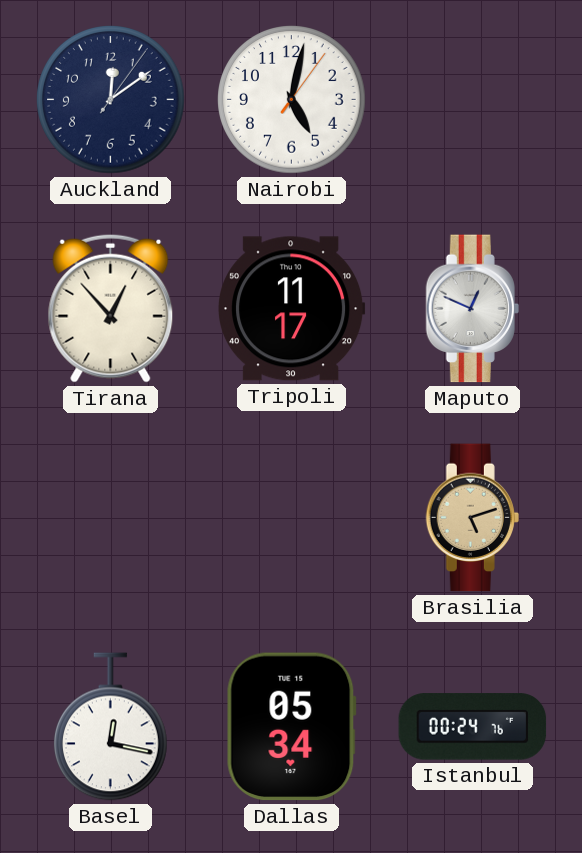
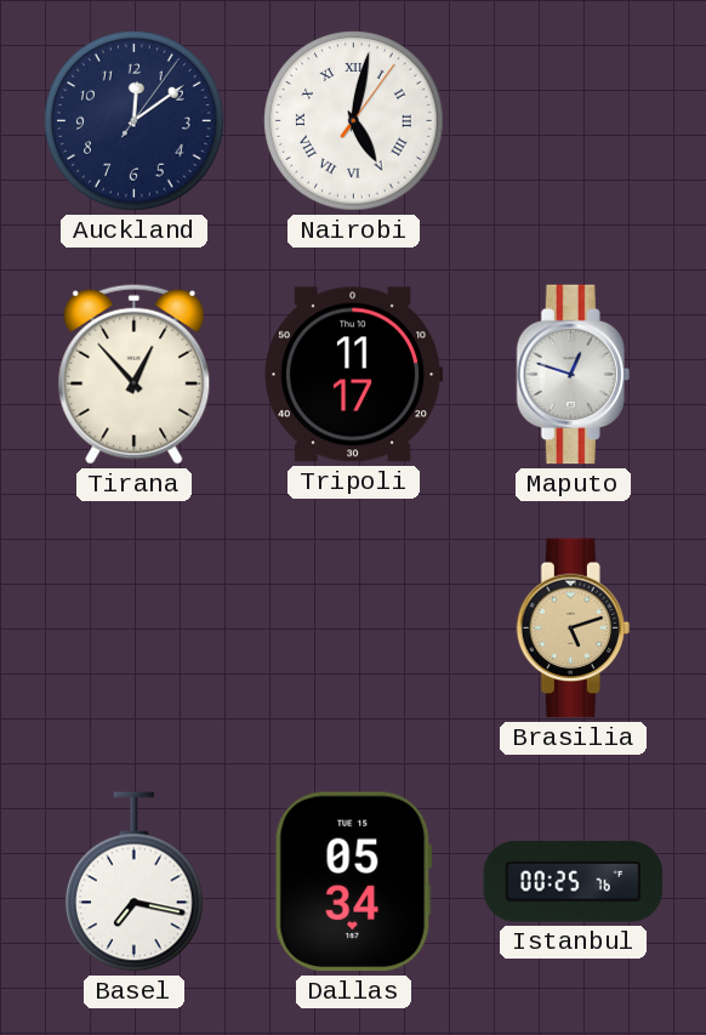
Nairobi numerals: Arabic -> Roman (354, 121)
Maputo: 12:49 -> 12:48 (573, 375)
Basel: 12:17 -> 7:17 (135, 882)
Istanbul: 00:24 -> 00:25 (574, 882)
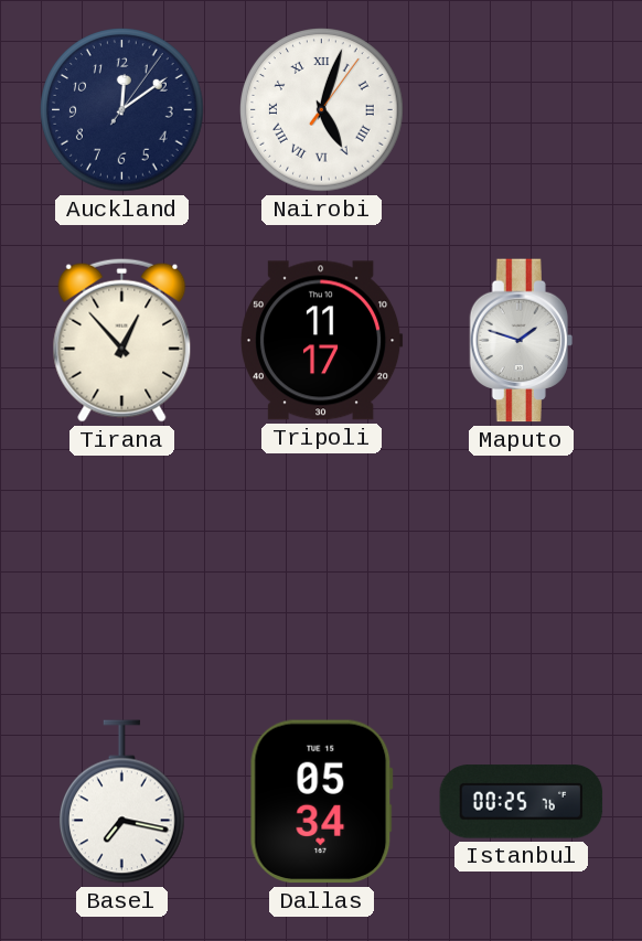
Nairobi: 5:02 -> 5:03 (322, 110)
Maputo: 12:48 -> 1:48 (521, 341)
Brasilia: 5:12 -> none (573, 629)
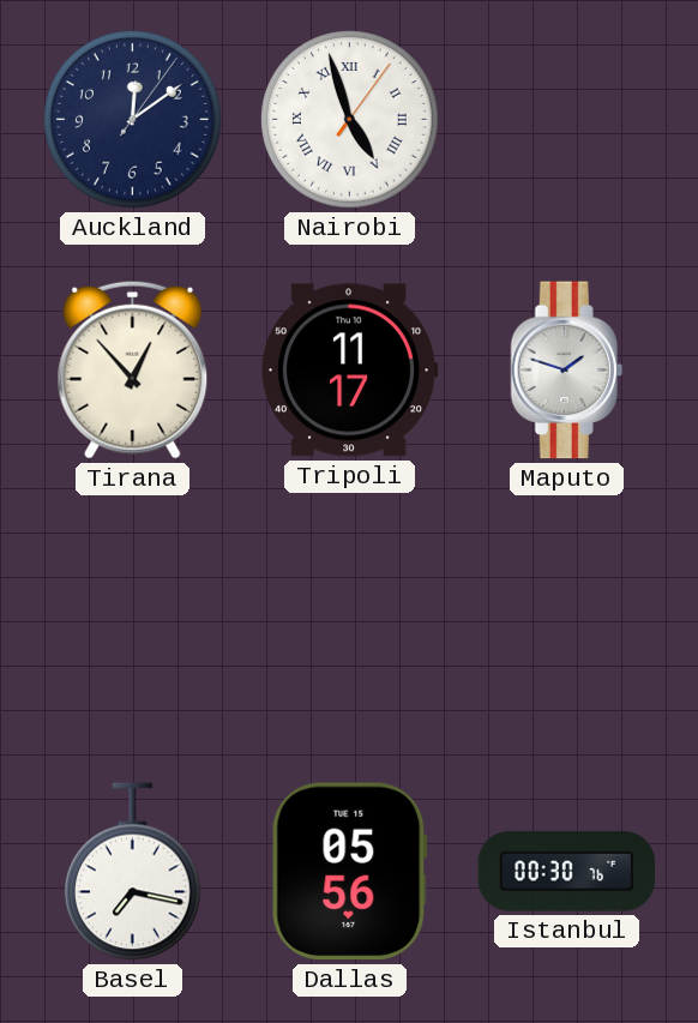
Nairobi: 5:03 -> 4:57 (350, 120)
Dallas: 05:34 -> 05:56 (349, 872)
Istanbul: 00:25 -> 00:30 (567, 872)
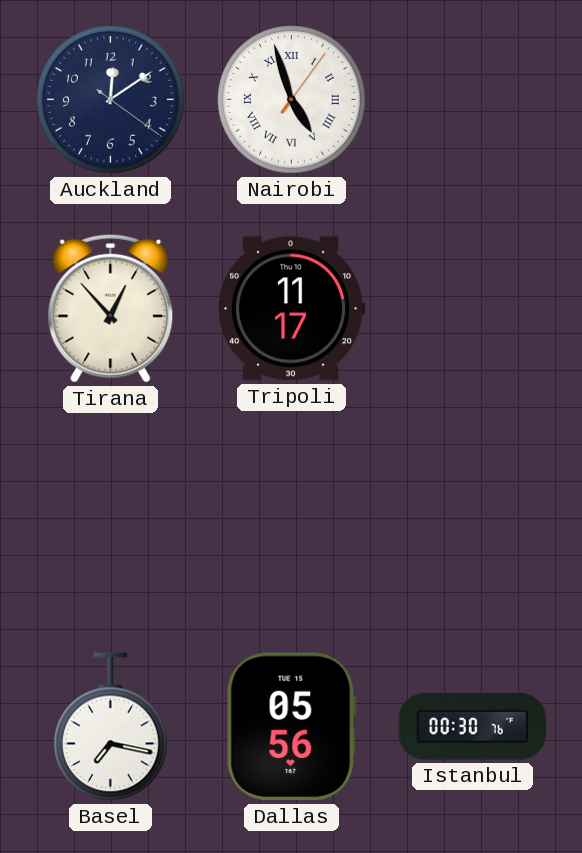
Auckland: 12:09:06 -> 12:09:21 (111, 100)
Maputo: 1:48 -> none (566, 371)
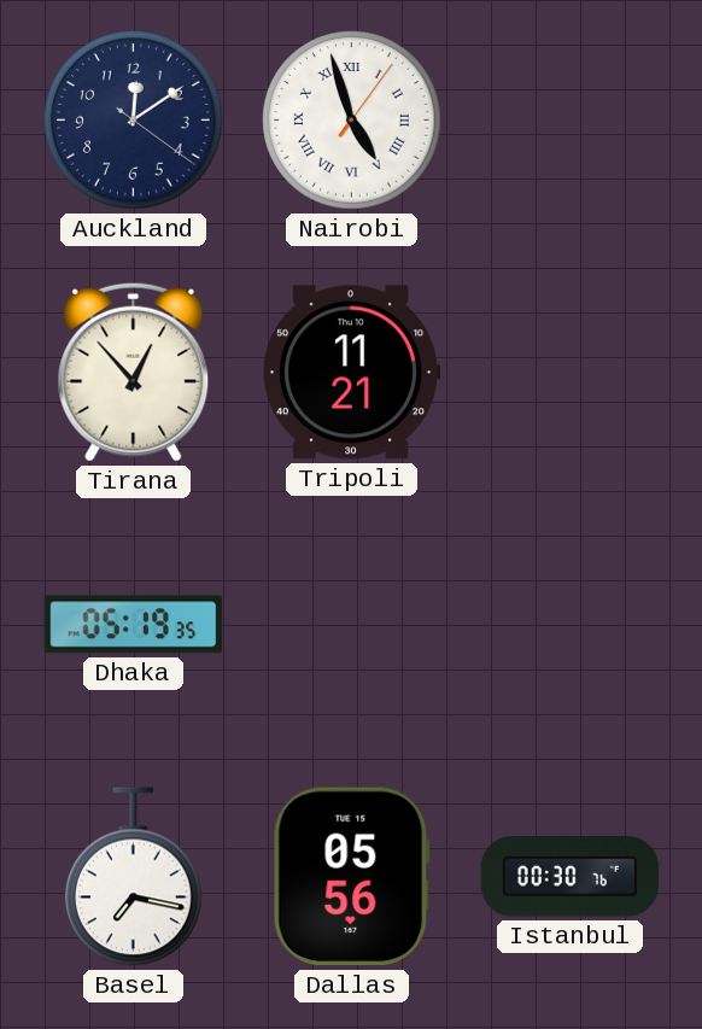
Tripoli: 11:17 -> 11:21 (352, 373)
Dhaka: none -> 05:19 (134, 625)
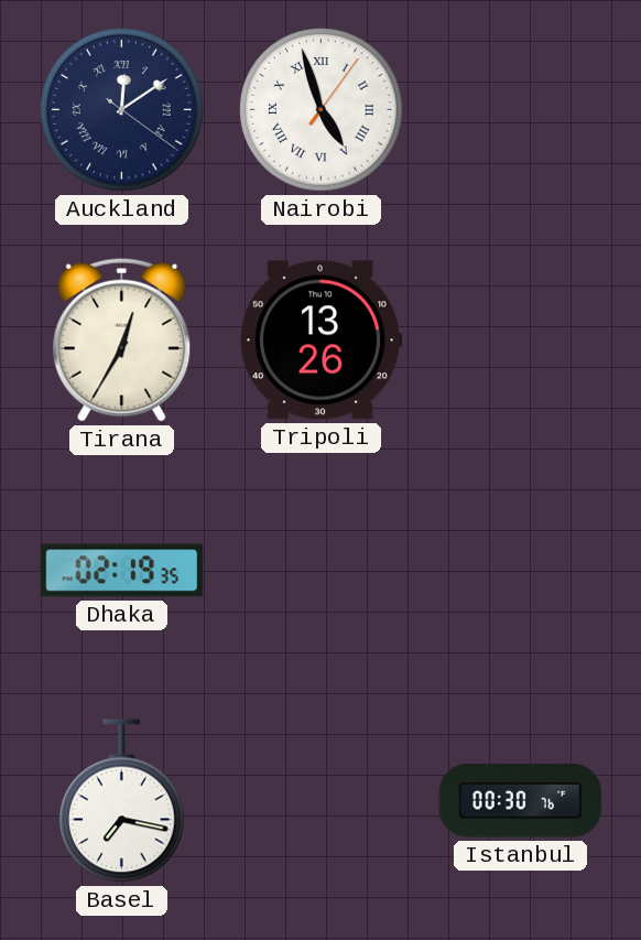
Auckland numerals: Arabic -> Roman (122, 110)
Tirana: 12:53 -> 12:35 (122, 339)
Tripoli: 11:21 -> 13:26 (322, 341)
Dhaka: 05:19 -> 02:19 (122, 571)
Dallas: 05:56 -> none (351, 877)
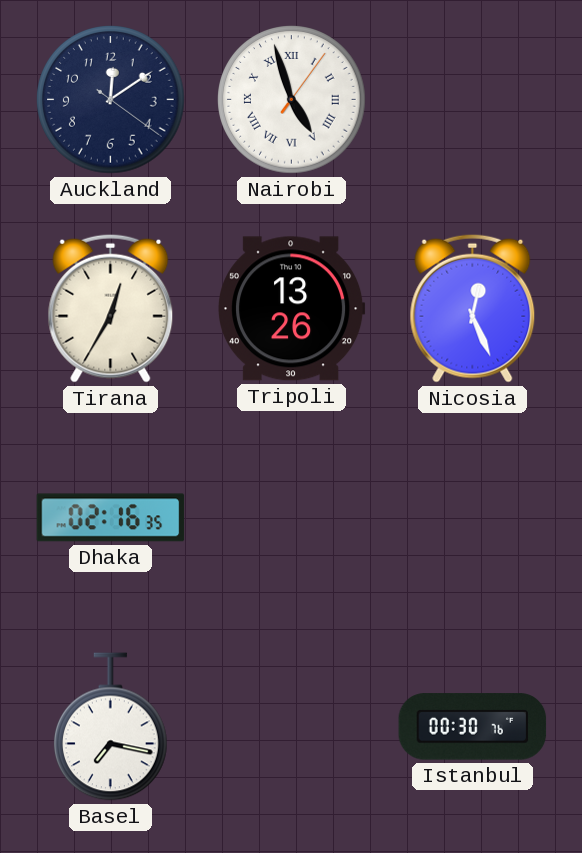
Auckland numerals: Roman -> Arabic (111, 100)
Nicosia: none -> 12:26 (473, 308)
Dhaka: 02:19 -> 02:16 (111, 518)
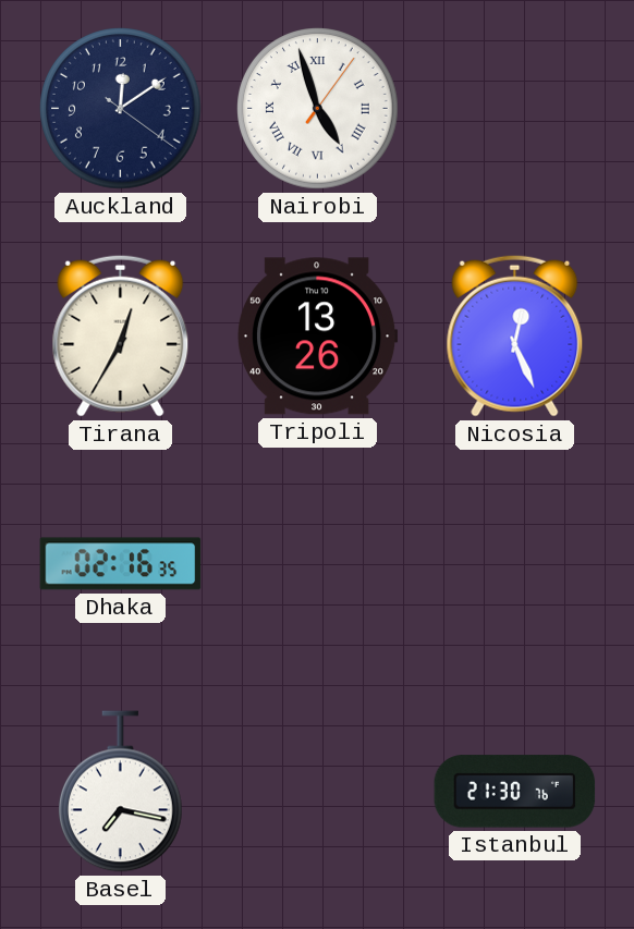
Istanbul: 00:30 -> 21:30 (515, 792)
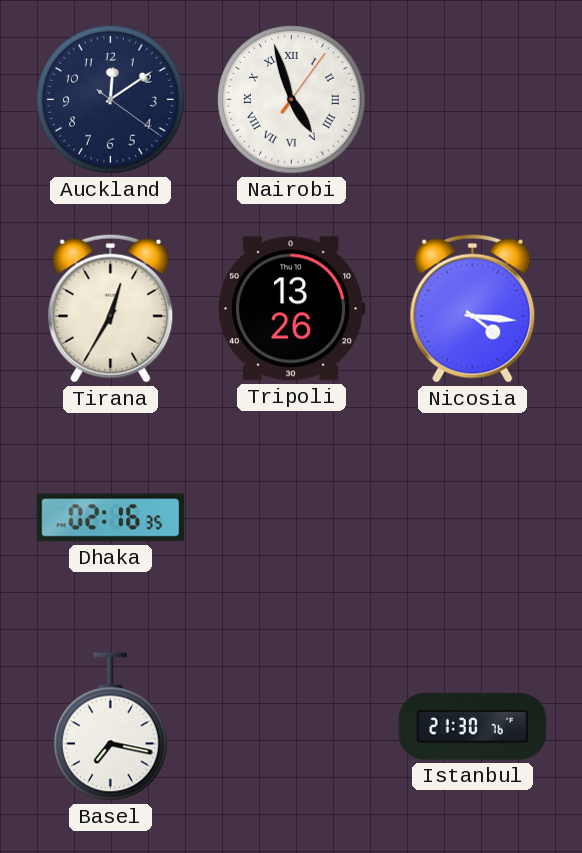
Nicosia: 12:26 -> 4:16 (473, 308)
